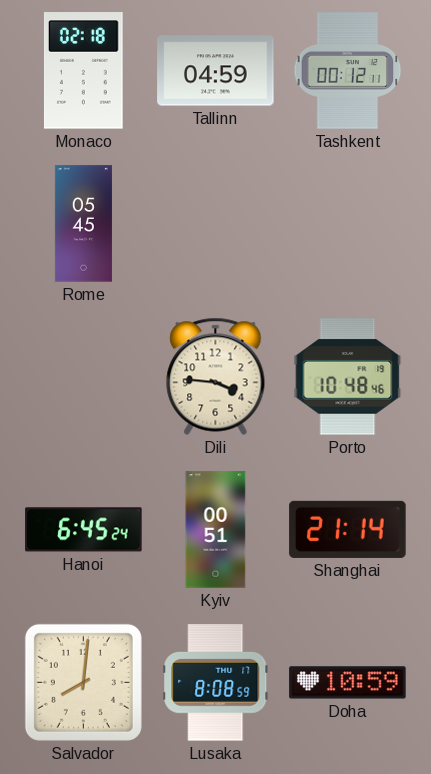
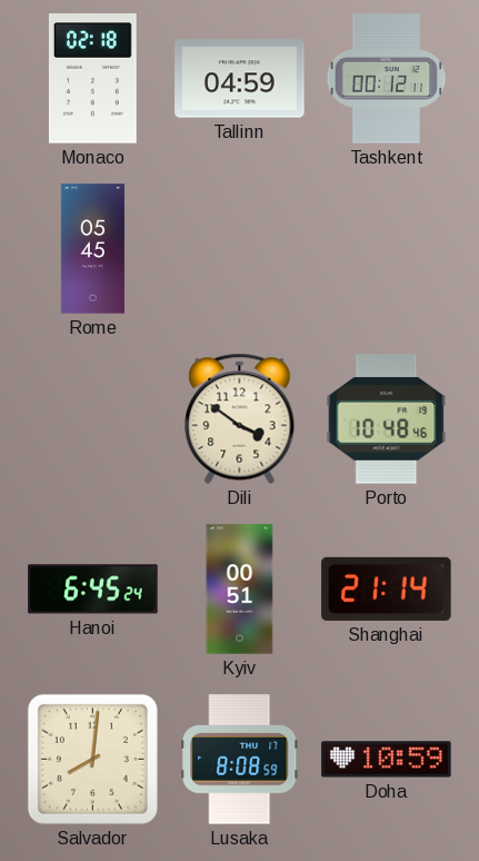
Dili: 3:46 -> 3:51 (240, 418)
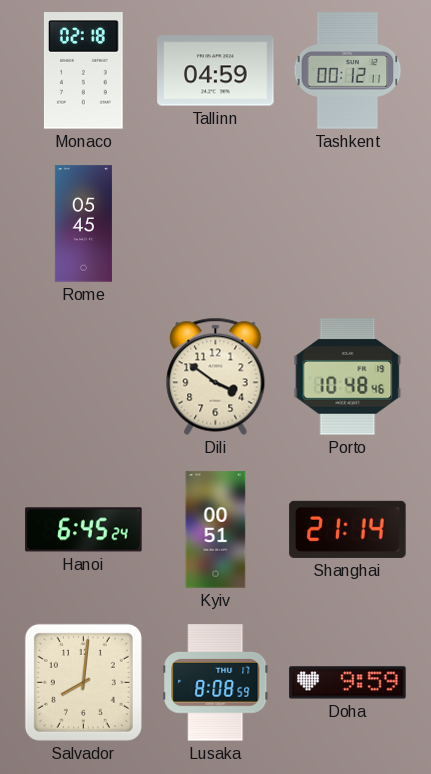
Doha: 10:59 -> 9:59 (348, 683)
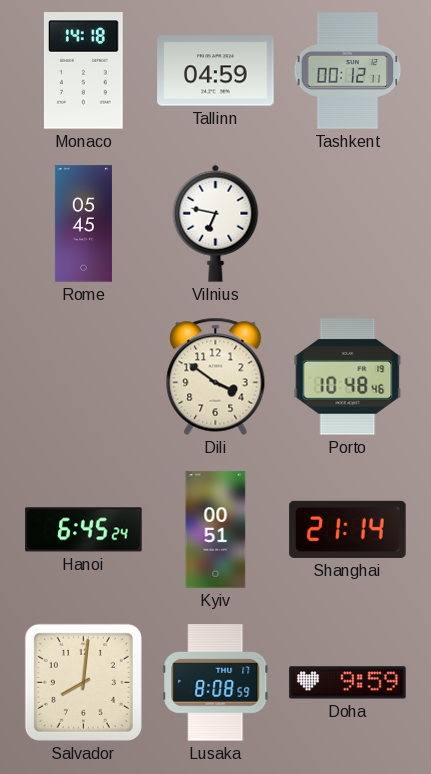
Monaco: 02:18 -> 14:18 (83, 71)
Vilnius: none -> 6:47 (216, 223)
